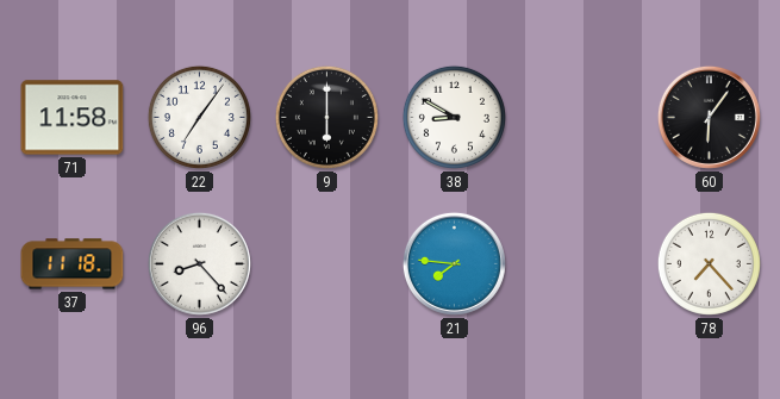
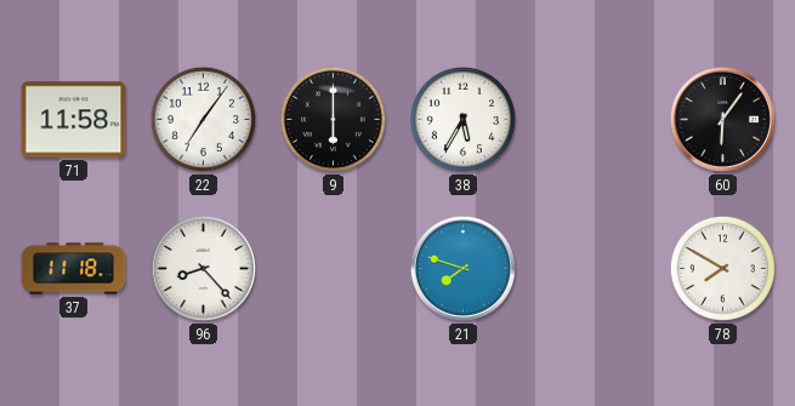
38: 8:50 -> 5:35 (462, 119)
21: 7:46 -> 7:48 (462, 268)
78: 7:23 -> 7:50 (722, 268)
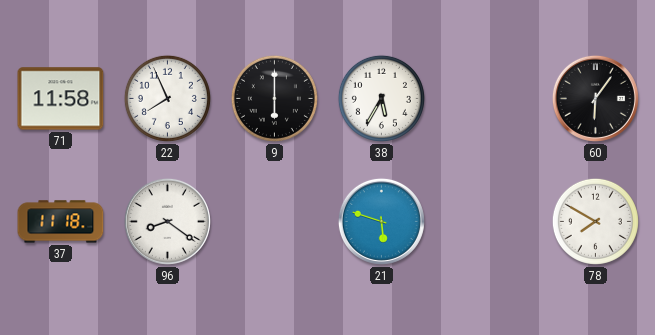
22: 7:06 -> 7:56 (167, 98)
96: 8:23 -> 8:21 (167, 221)
21: 7:48 -> 5:48 (381, 221)
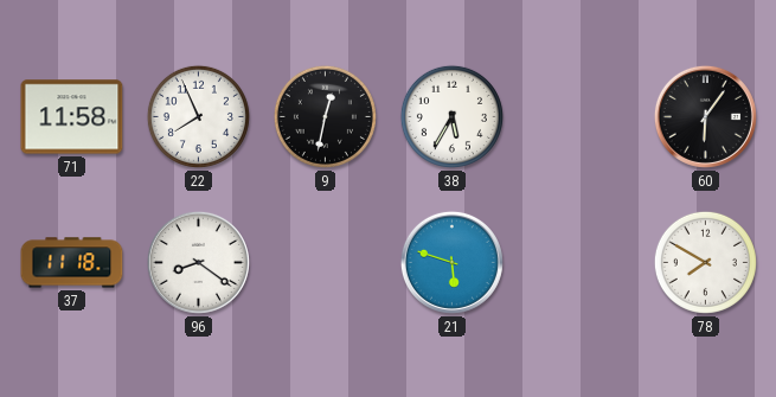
9: 6:00 -> 12:32 (325, 116)
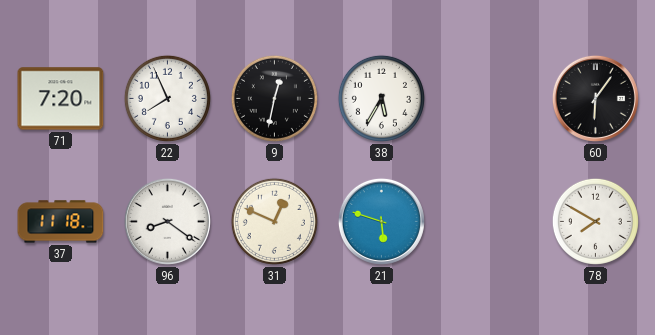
71: 11:58 -> 7:20 (61, 99)
31: none -> 12:49 (274, 221)
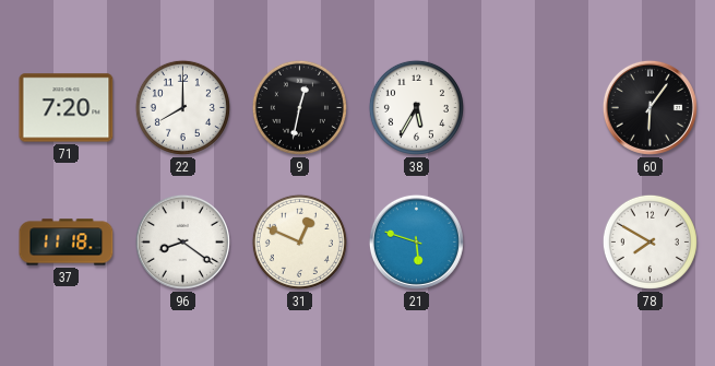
22: 7:56 -> 8:00 (182, 107)
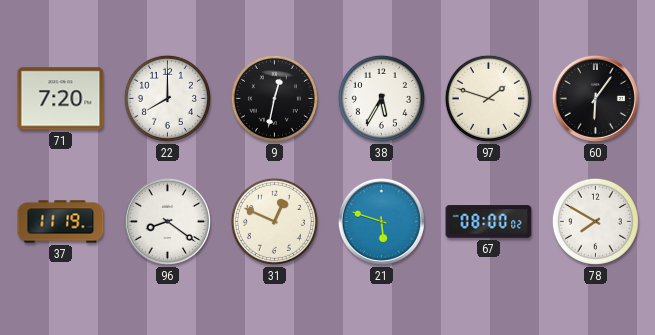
97: none -> 1:48 (488, 98)
37: 11:18 -> 11:19 (61, 222)
67: none -> 08:00 (489, 222)
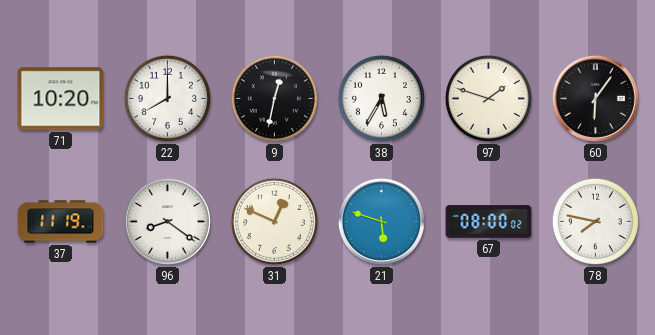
71: 7:20 -> 10:20 (61, 99)
78: 7:50 -> 7:47 (595, 221)
